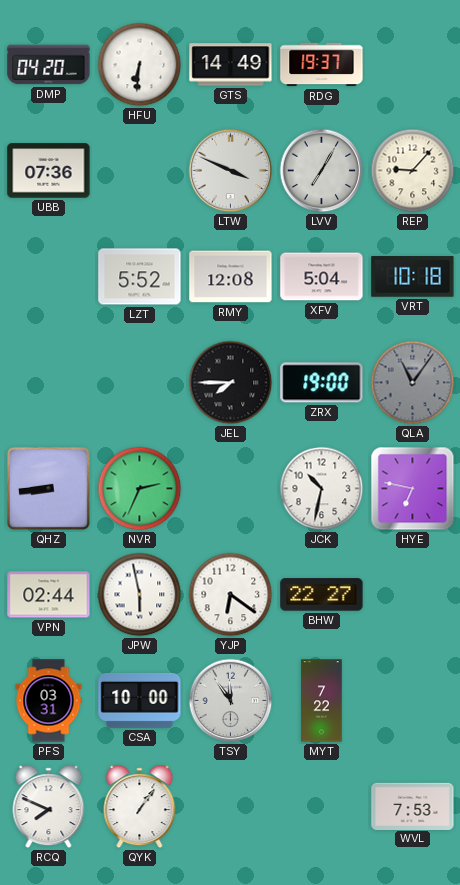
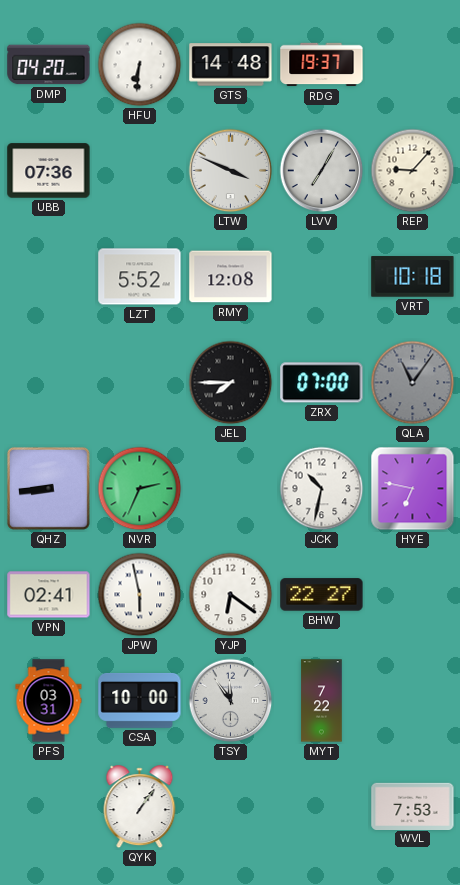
GTS: 14:49 -> 14:48 (231, 65)
XFV: 5:04 -> none (322, 277)
ZRX: 19:00 -> 07:00 (322, 383)
VPN: 02:44 -> 02:41 (49, 595)
RCQ: 7:49 -> none (49, 807)
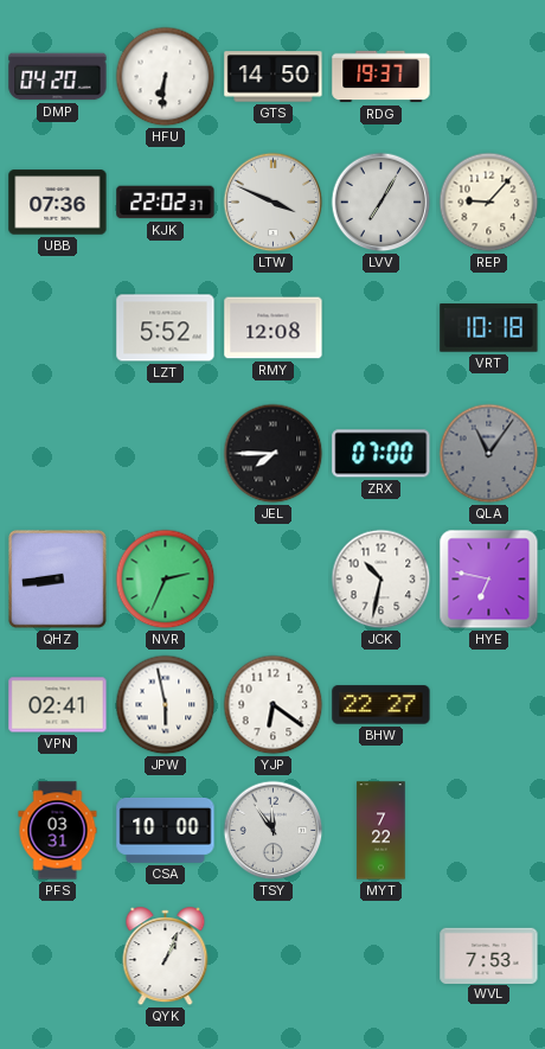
GTS: 14:48 -> 14:50 (274, 77)
KJK: none -> 22:02 (166, 203)
QYK: 1:06 -> 1:04 (166, 957)
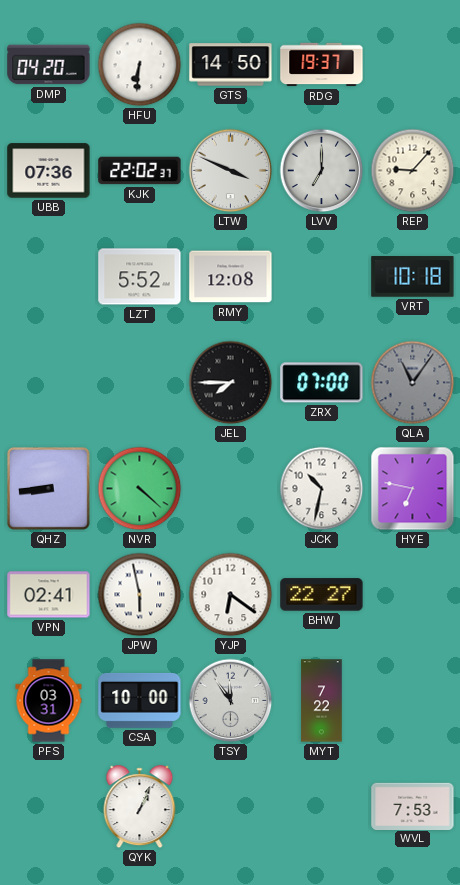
LVV: 7:05 -> 7:00 (322, 171)
NVR: 2:34 -> 4:22 (140, 489)
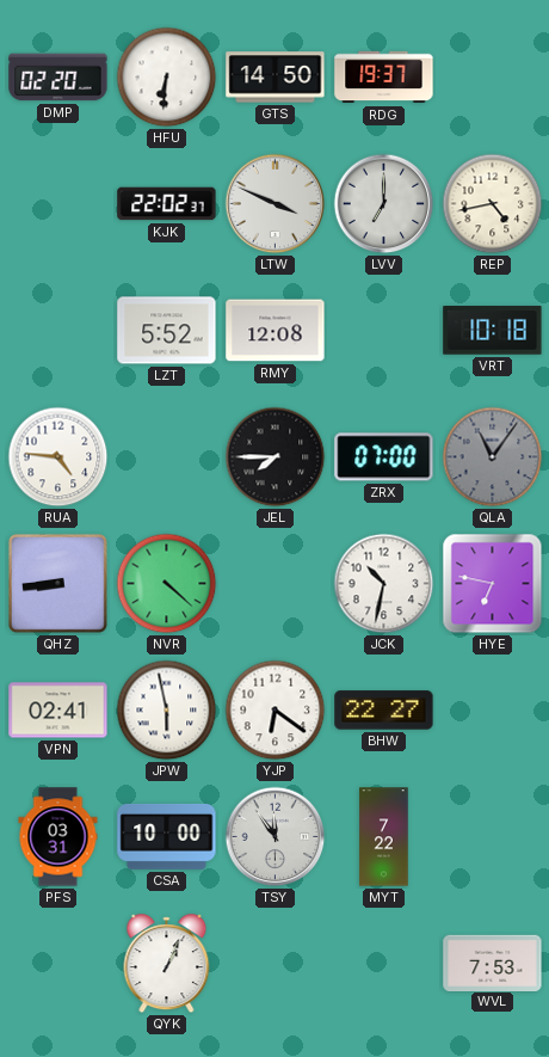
DMP: 04:20 -> 02:20 (58, 78)
UBB: 07:36 -> none (49, 171)
REP: 9:07 -> 4:43 (493, 204)
RUA: none -> 4:46 (58, 457)
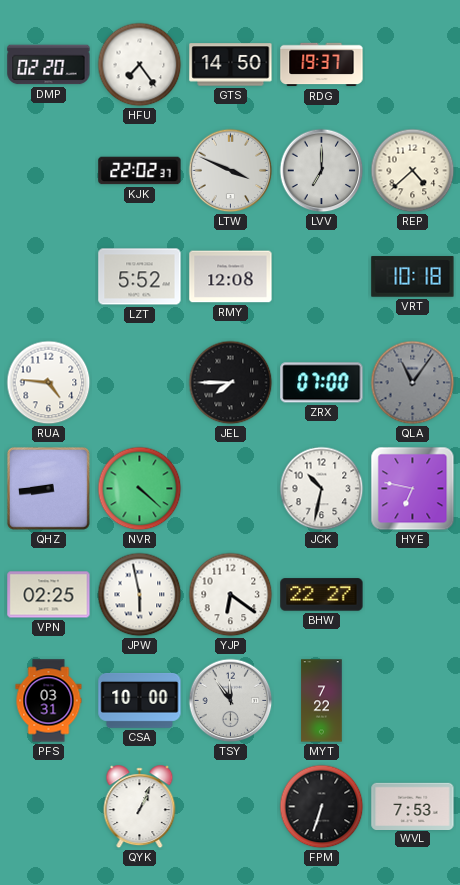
HFU: 6:31 -> 7:24 (140, 65)
REP: 4:43 -> 4:38 (413, 171)
VPN: 02:41 -> 02:25 (49, 595)
FPM: none -> 6:33 (322, 807)
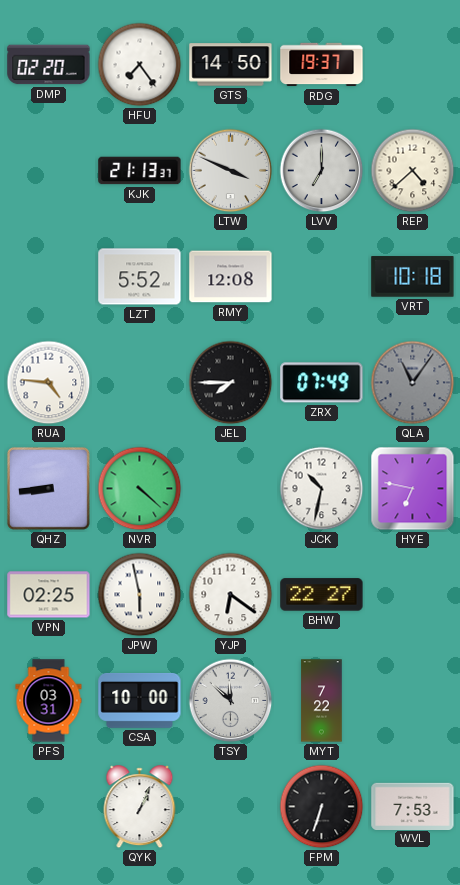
KJK: 22:02 -> 21:13 (140, 171)
ZRX: 07:00 -> 07:49 (322, 383)
TSY: 11:54 -> 11:52 (231, 701)
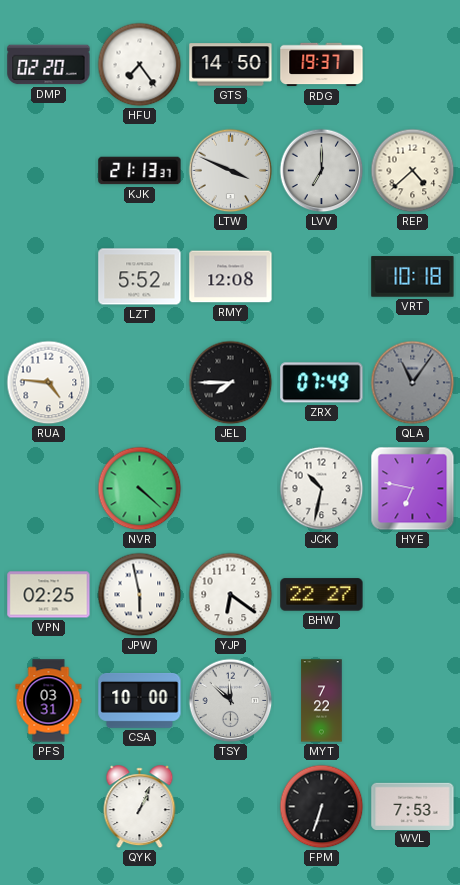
QHZ: 8:44 -> none (48, 488)
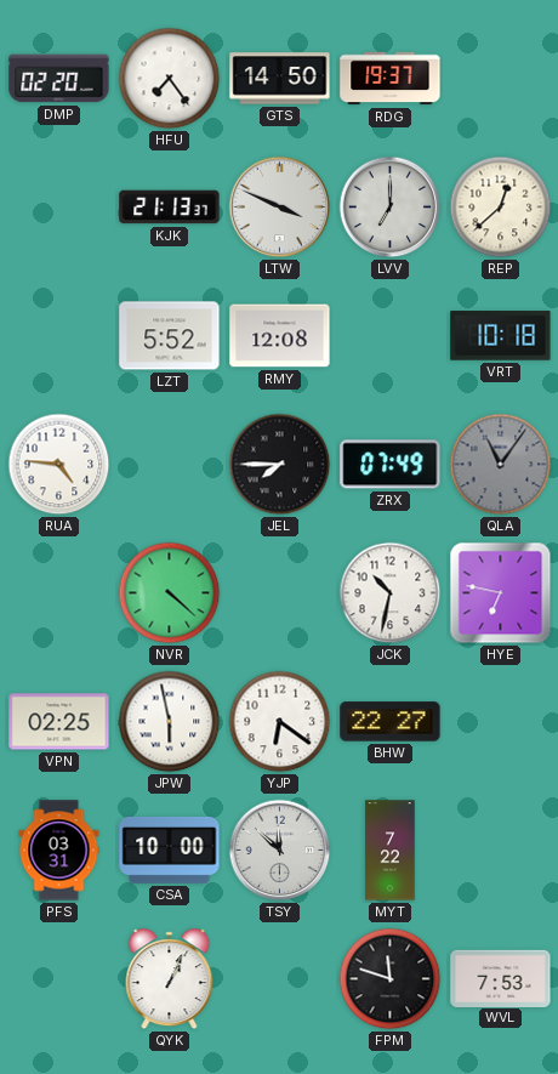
REP: 4:38 -> 12:38 (501, 208)
FPM: 6:33 -> 11:48 (391, 979)
